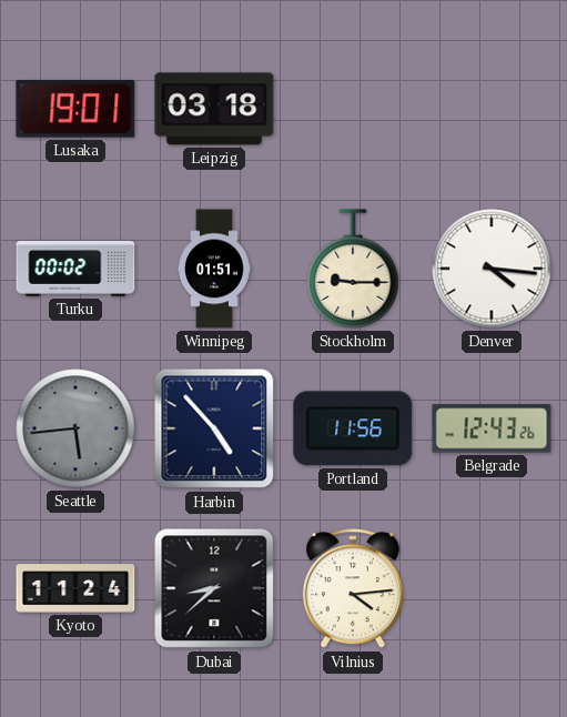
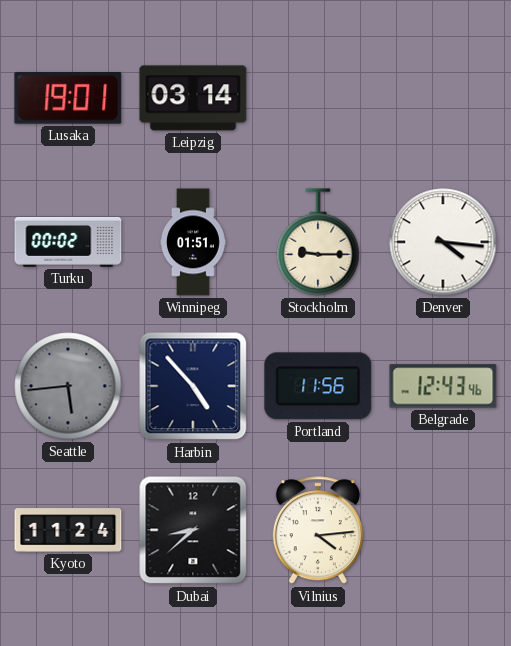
Leipzig: 03:18 -> 03:14 (193, 98)
Belgrade: 12:43:26 -> 12:43:46 (443, 386)
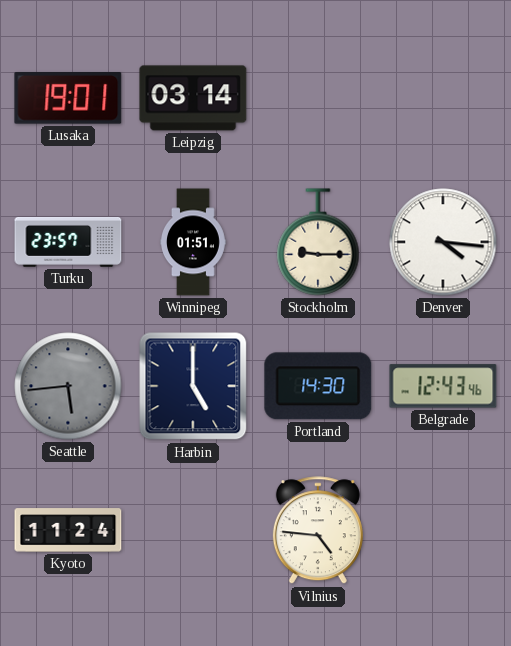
Turku: 00:02 -> 23:57 (68, 243)
Harbin: 4:53 -> 5:00 (193, 386)
Portland: 11:56 -> 14:30 (318, 386)
Dubai: 8:38 -> none (193, 530)
Vilnius: 4:14 -> 4:46 (318, 531)
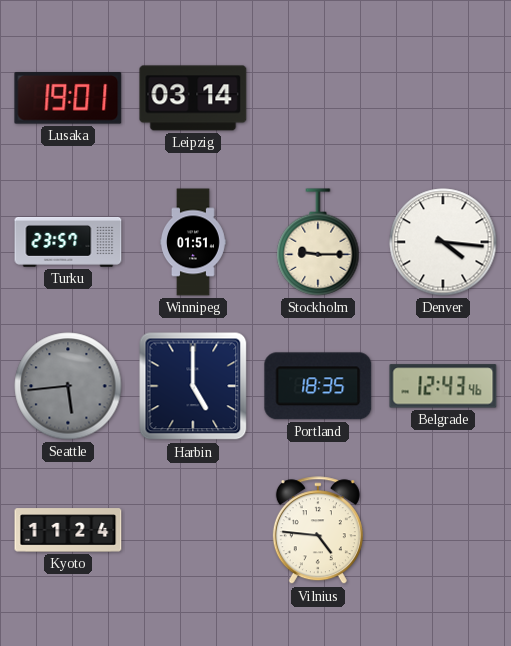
Portland: 14:30 -> 18:35 (318, 386)
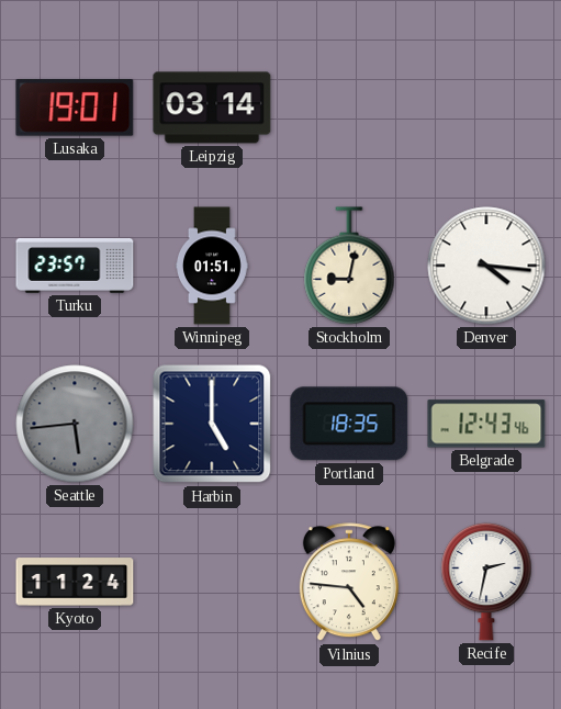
Stockholm: 9:15 -> 9:02 (349, 266)
Recife: none -> 2:32 (486, 582)
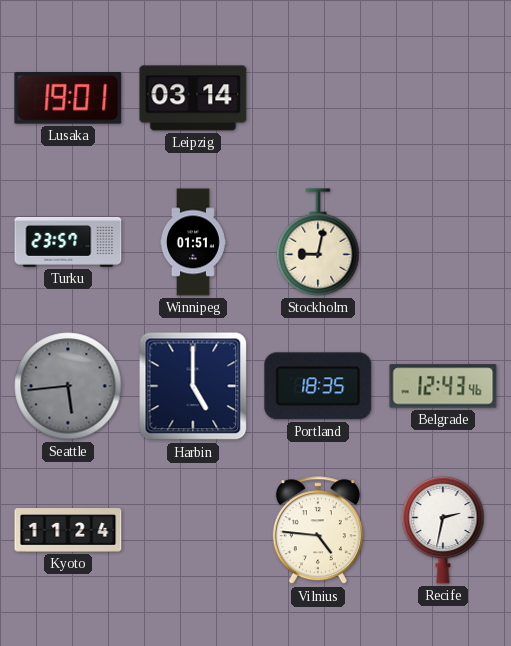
Denver: 4:16 -> none (486, 266)
